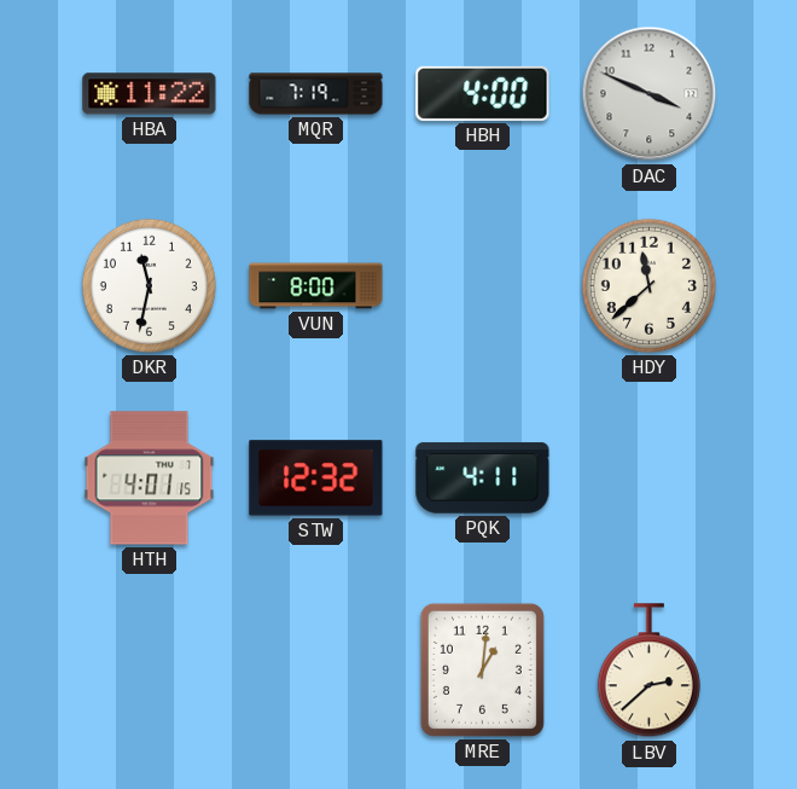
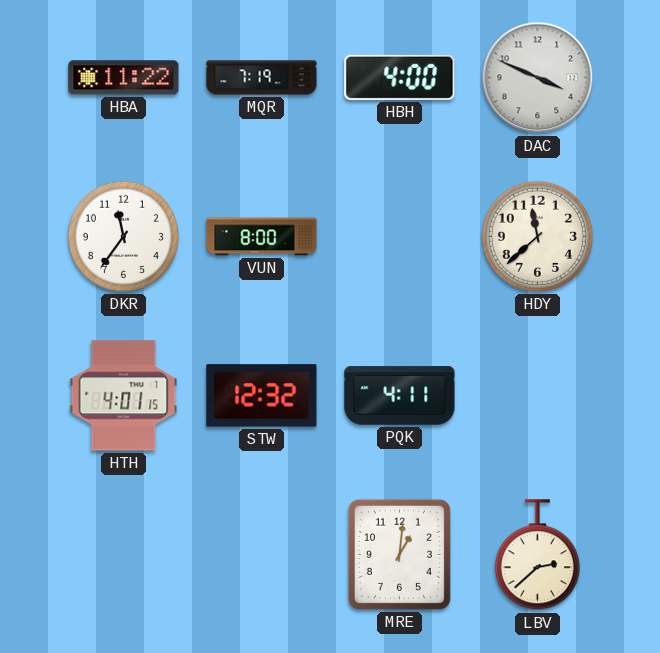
DKR: 11:32 -> 11:36 (123, 236)
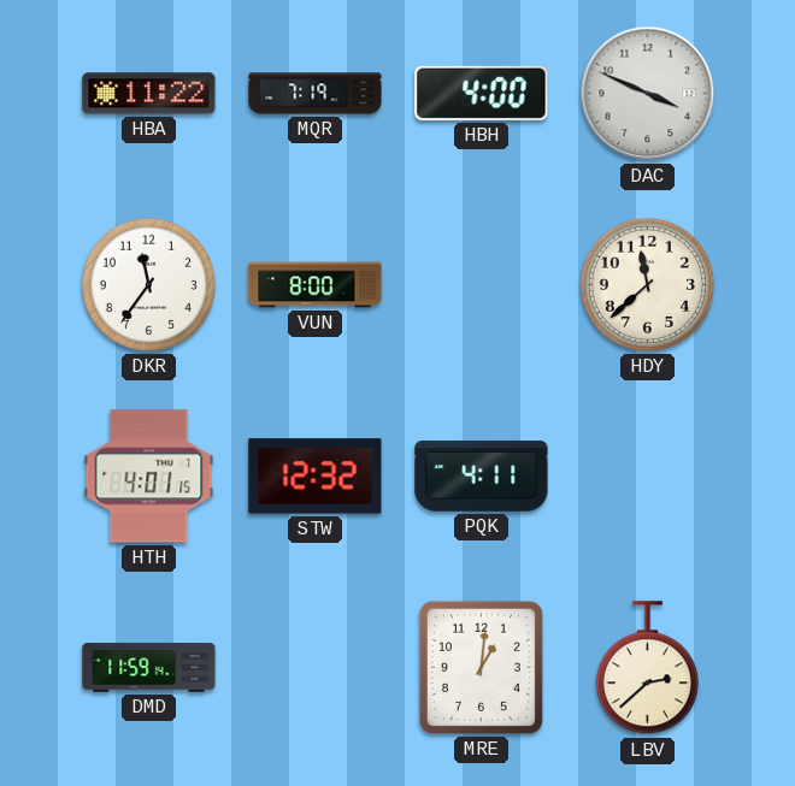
DMD: none -> 11:59 (149, 668)
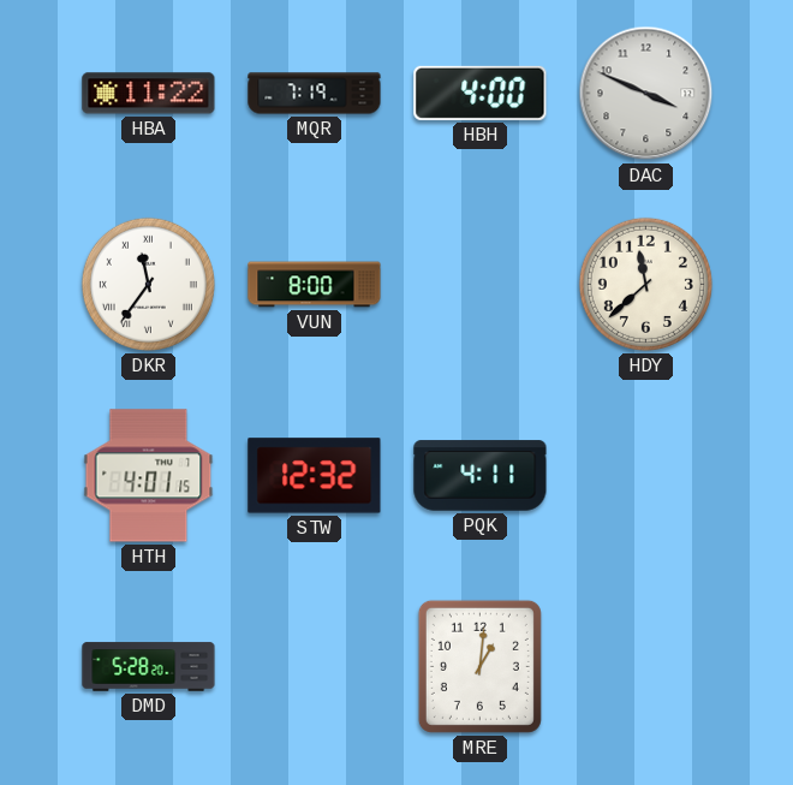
DKR numerals: Arabic -> Roman (148, 284)
DMD: 11:59 -> 5:28 (149, 667)
LBV: 2:38 -> none (647, 668)
